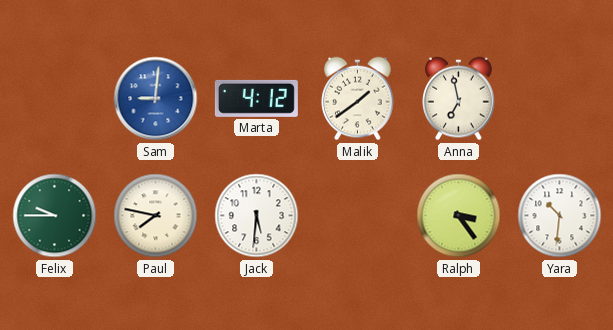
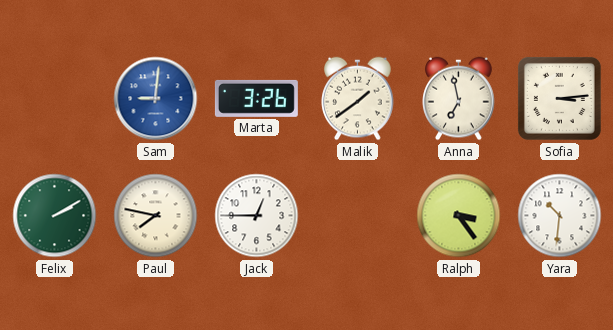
Marta: 4:12 -> 3:26 (256, 98)
Sofia: none -> 3:14 (559, 98)
Felix: 9:45 -> 2:10 (55, 216)
Jack: 5:31 -> 12:45 (257, 216)
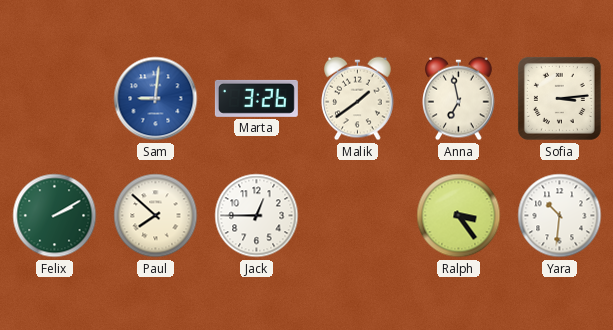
Paul: 7:47 -> 7:52 (156, 216)
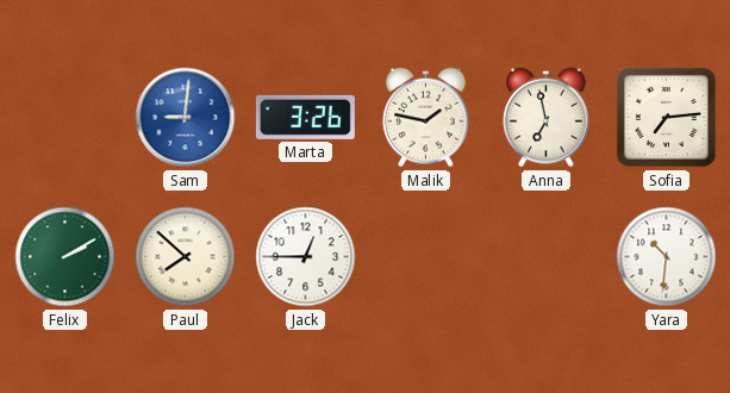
Malik: 1:39 -> 1:47 (426, 118)
Sofia: 3:14 -> 7:14 (666, 117)
Ralph: 3:24 -> none (459, 216)
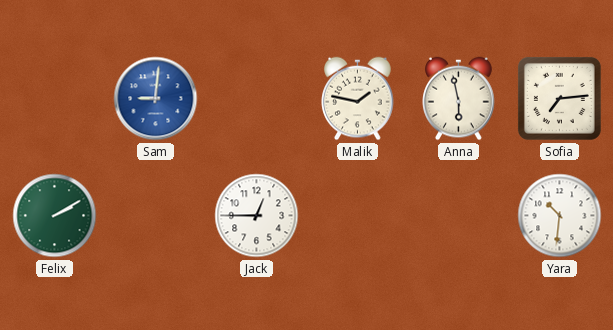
Marta: 3:26 -> none (305, 117)
Anna: 6:58 -> 5:58 (459, 99)
Paul: 7:52 -> none (186, 257)
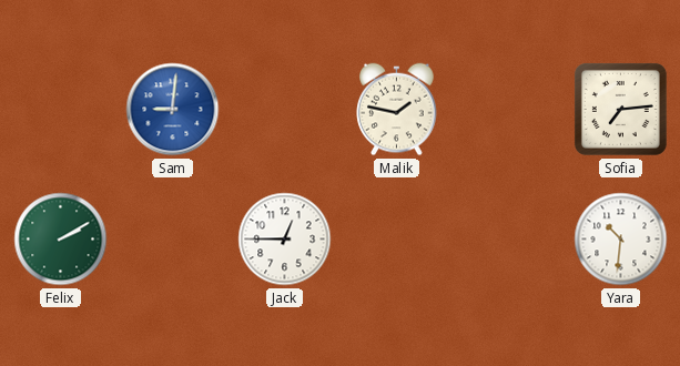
Anna: 5:58 -> none (459, 99)
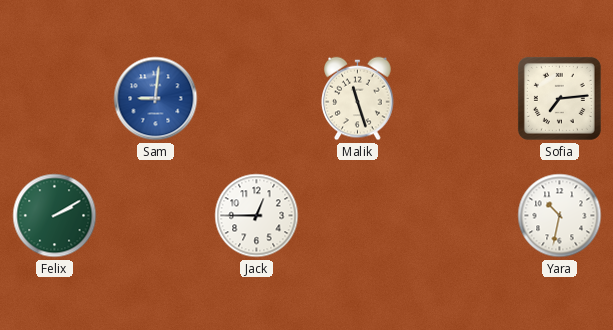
Malik: 1:47 -> 11:27 (358, 99)
Yara: 10:31 -> 10:32 (560, 216)
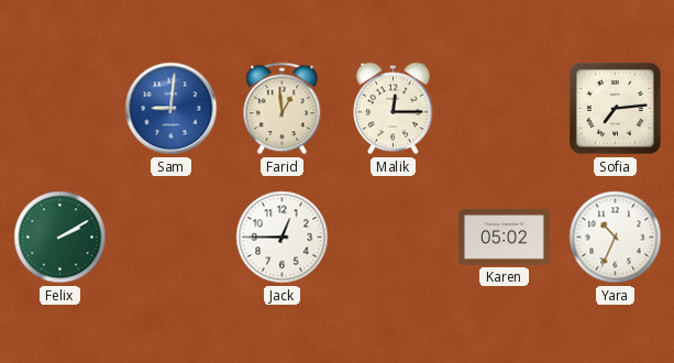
Farid: none -> 12:59 (283, 109)
Malik: 11:27 -> 12:15 (394, 109)
Karen: none -> 05:02 (504, 238)
Yara: 10:32 -> 10:34 (616, 238)
